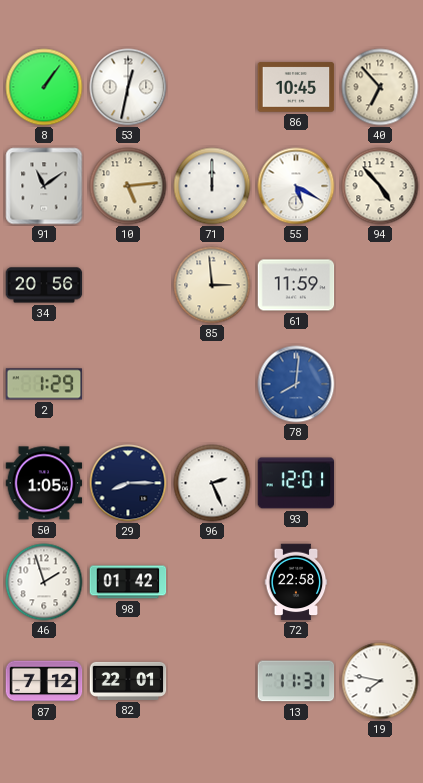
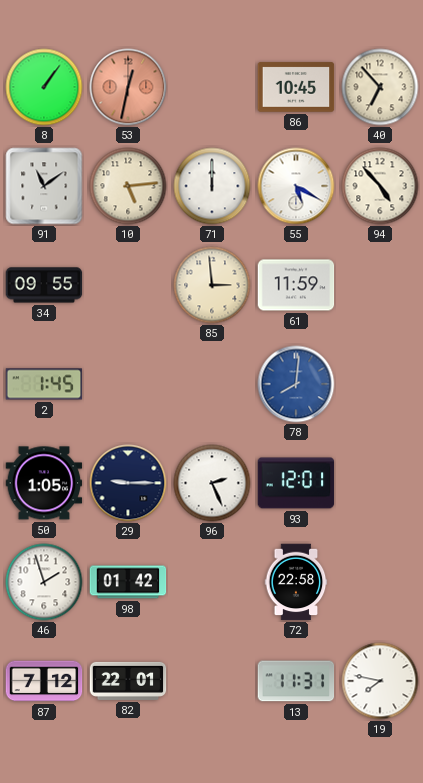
53 dial: white -> salmon (128, 87)
34: 20:56 -> 09:55 (44, 285)
2: 1:29 -> 1:45 (44, 384)
29: 8:15 -> 9:15 (128, 483)
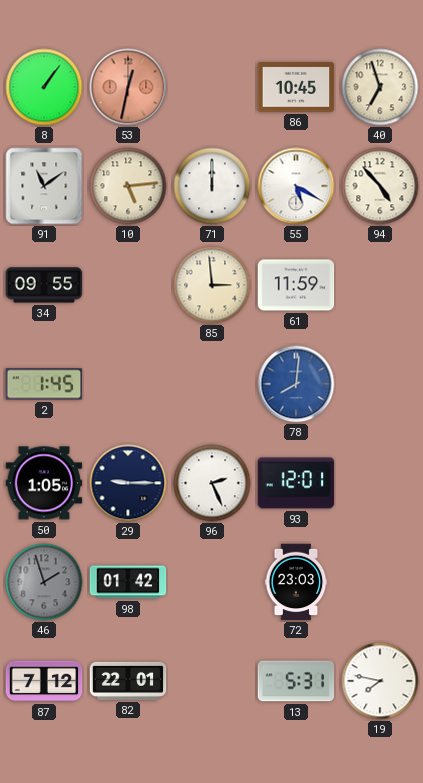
40: 6:53 -> 6:57 (380, 87)
46 dial: white -> grey (44, 582)
72: 22:58 -> 23:03 (296, 582)
13: 11:31 -> 5:31 (296, 681)
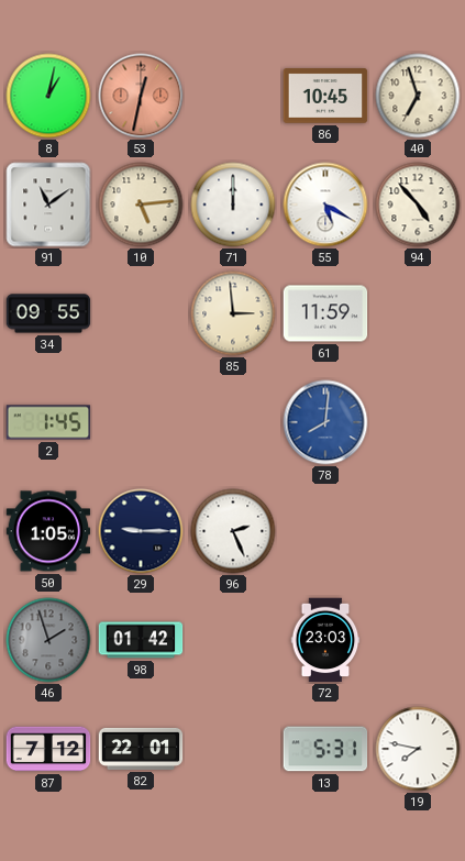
8: 1:06 -> 1:02 (48, 96)
93: 12:01 -> none (296, 483)
